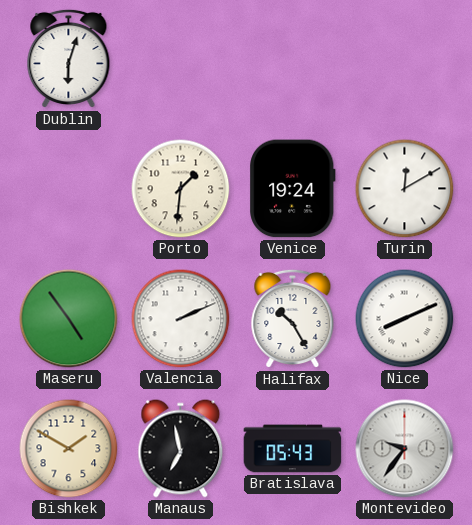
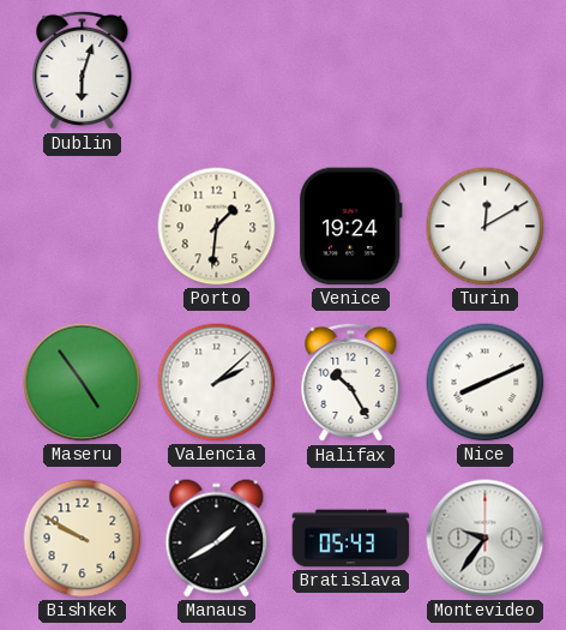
Valencia: 2:11 -> 2:08 (217, 383)
Bishkek: 1:50 -> 9:50 (83, 539)
Manaus: 6:58 -> 1:40 (217, 539)
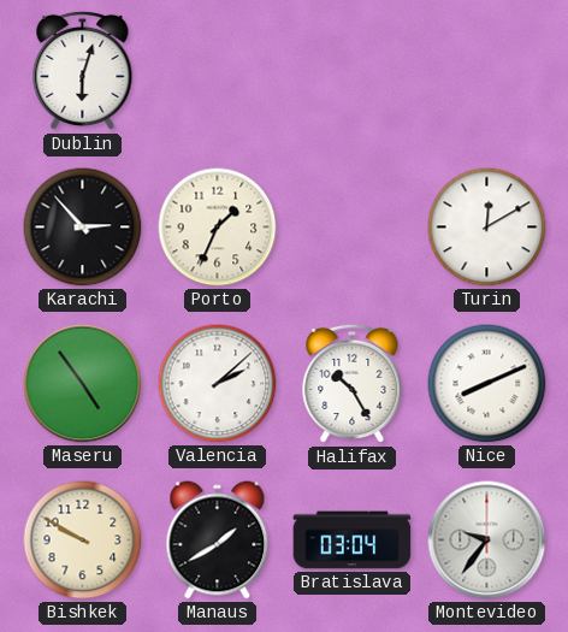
Karachi: none -> 2:53 (83, 228)
Porto: 1:31 -> 1:34 (218, 228)
Venice: 19:24 -> none (351, 227)
Bratislava: 05:43 -> 03:04 (353, 541)
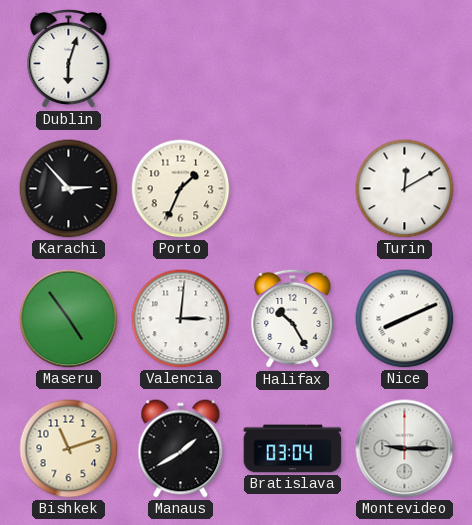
Valencia: 2:08 -> 3:01 (181, 319)
Bishkek: 9:50 -> 11:12 (69, 449)
Montevideo: 9:36 -> 9:15 (405, 449)
